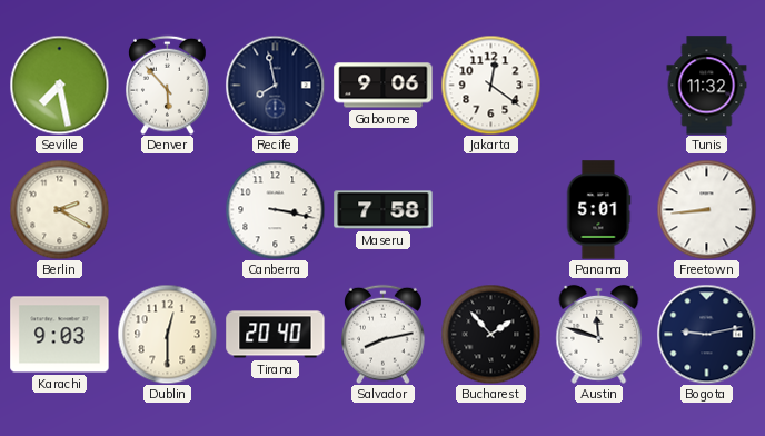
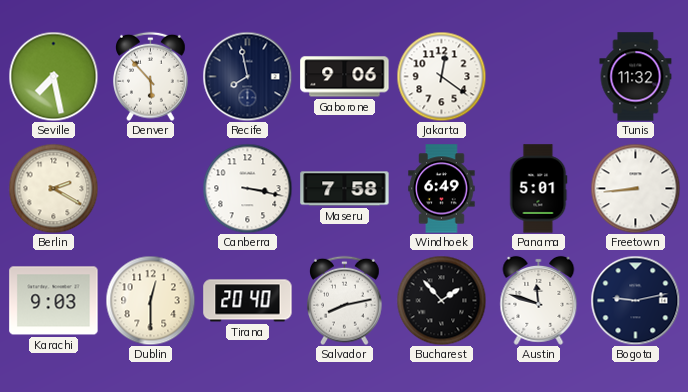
Windhoek: none -> 6:49 (442, 189)
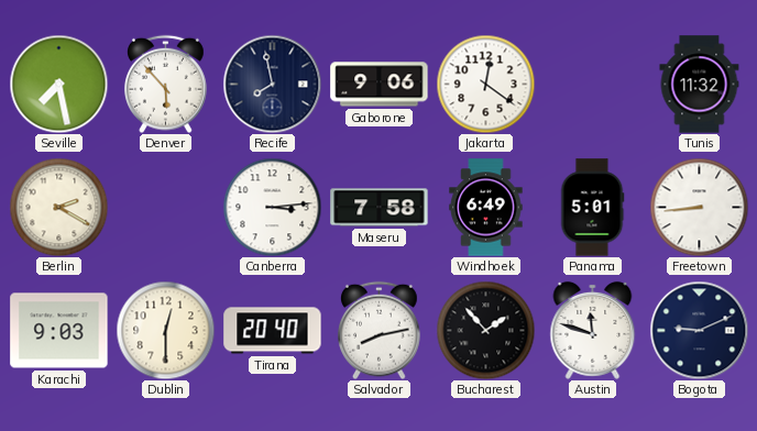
Canberra: 3:17 -> 3:14 (272, 207)
Bogota: 9:13 -> 9:11 (699, 330)
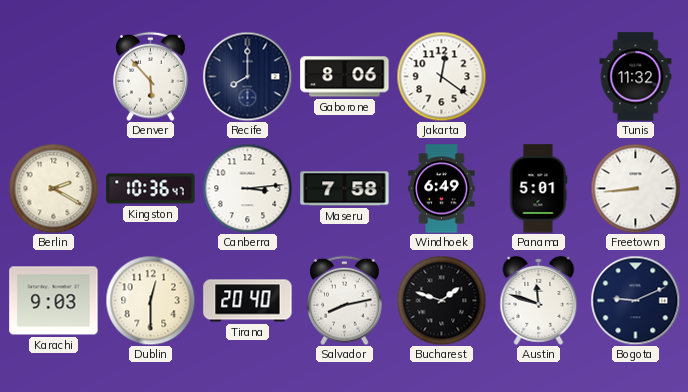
Seville: 7:28 -> none (58, 84)
Recife: 7:58 -> 8:00 (247, 76)
Gaborone: 9:06 -> 8:06 (345, 77)
Kingston: none -> 10:36 (151, 189)
Bucharest: 1:53 -> 1:48 (441, 300)
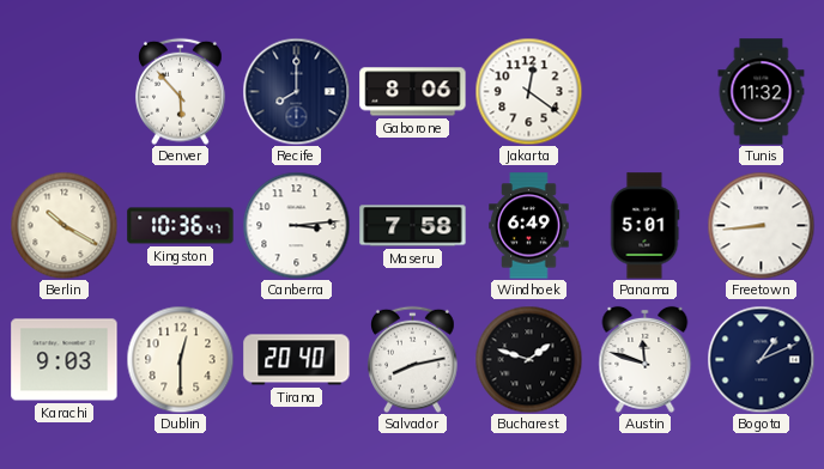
Berlin: 2:20 -> 10:20 (63, 225)
Bogota: 9:11 -> 1:11 (761, 359)
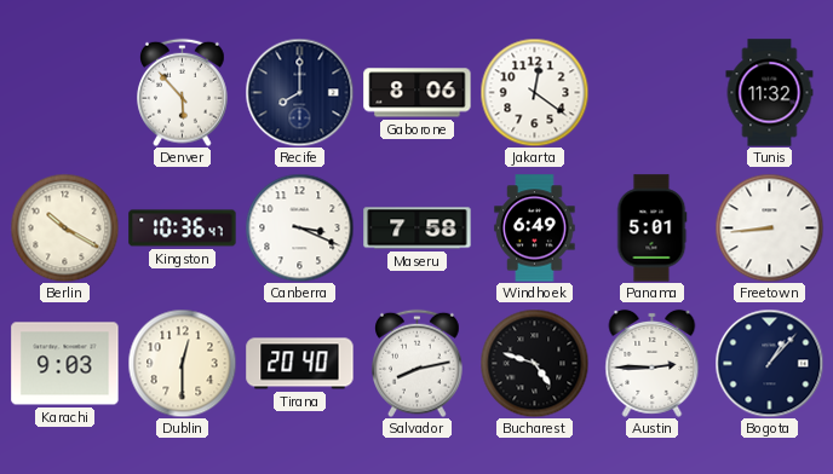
Canberra: 3:14 -> 3:19 (299, 227)
Bucharest: 1:48 -> 4:48 (534, 363)
Austin: 11:48 -> 2:45 (653, 363)
Bogota: 1:11 -> 1:07 (769, 363)
